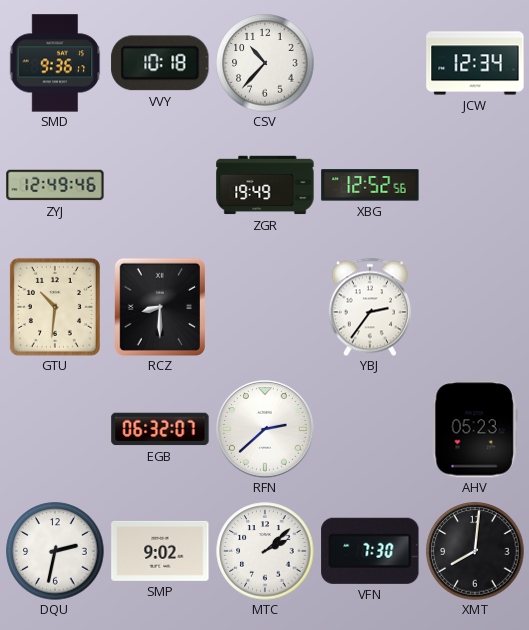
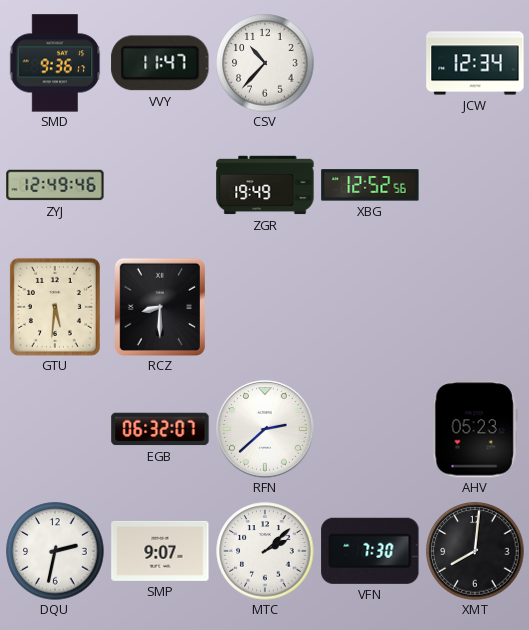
VVY: 10:18 -> 11:47 (160, 63)
GTU: 10:31 -> 5:31 (55, 307)
YBJ: 2:36 -> none (370, 307)
SMP: 9:02 -> 9:07 (160, 551)
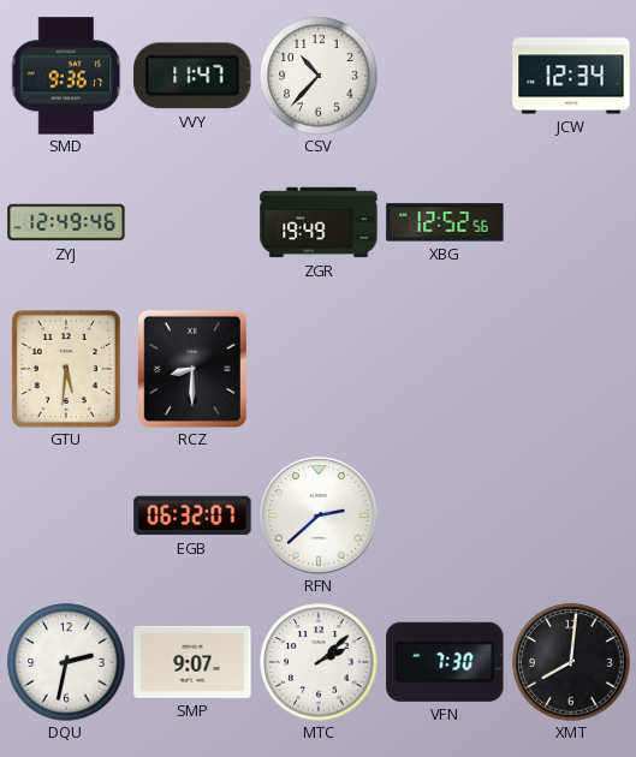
AHV: 05:23 -> none (475, 429)
